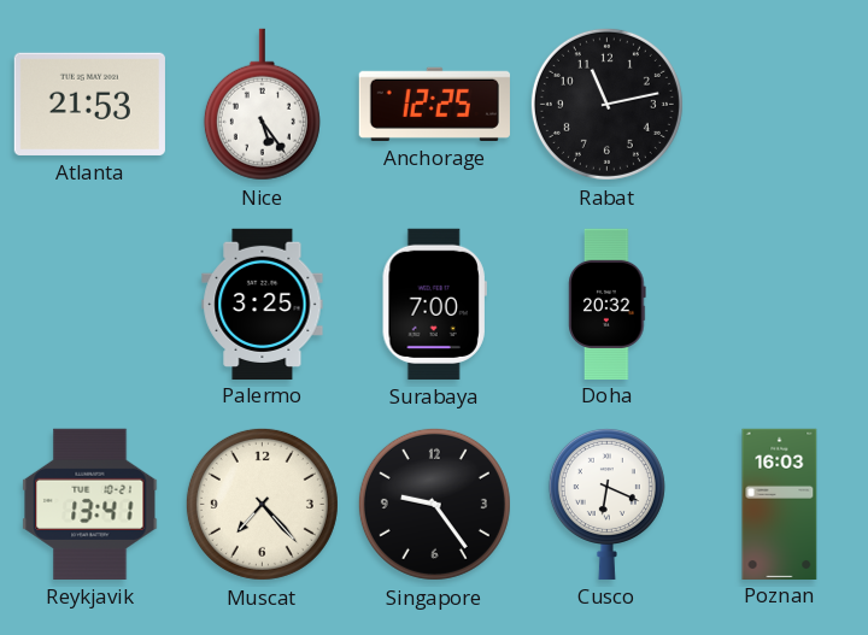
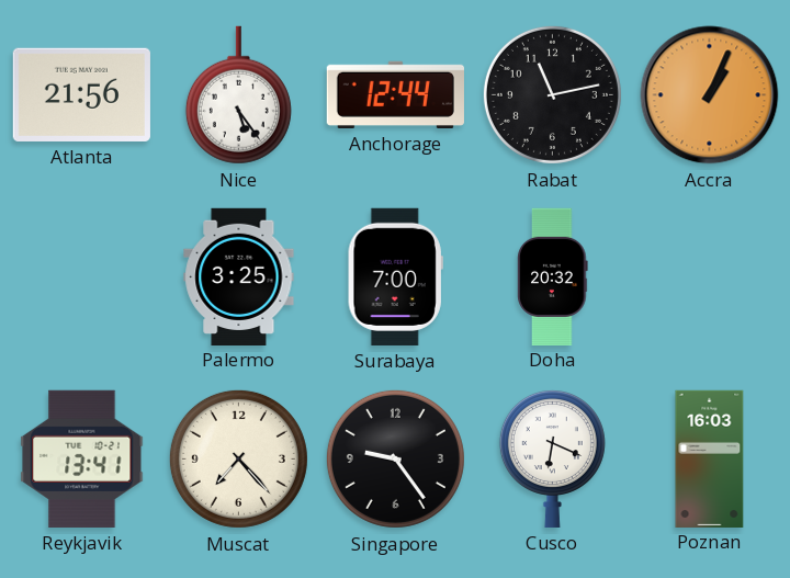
Atlanta: 21:53 -> 21:56 (81, 94)
Anchorage: 12:25 -> 12:44 (395, 94)
Accra: none -> 1:04 (710, 95)
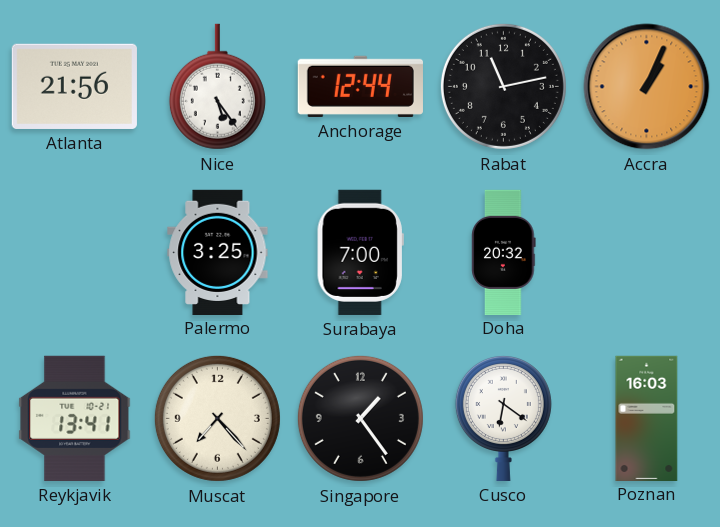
Singapore: 9:24 -> 1:24 (360, 418)
Cusco: 6:19 -> 6:21 (503, 418)
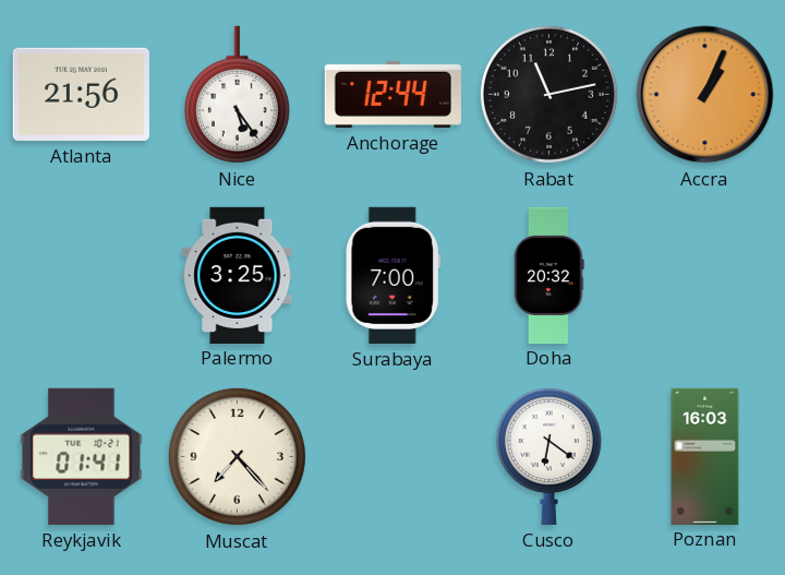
Reykjavik: 13:41 -> 01:41 (82, 456)
Singapore: 1:24 -> none (360, 418)
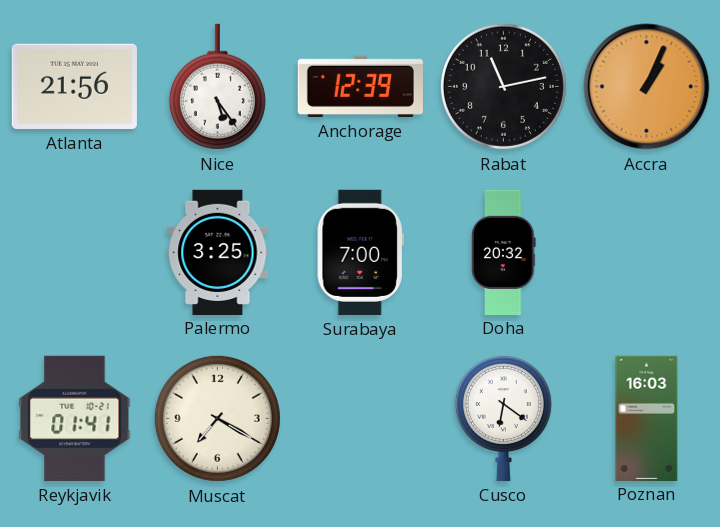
Anchorage: 12:44 -> 12:39 (360, 86)
Muscat: 7:23 -> 7:20 (217, 418)
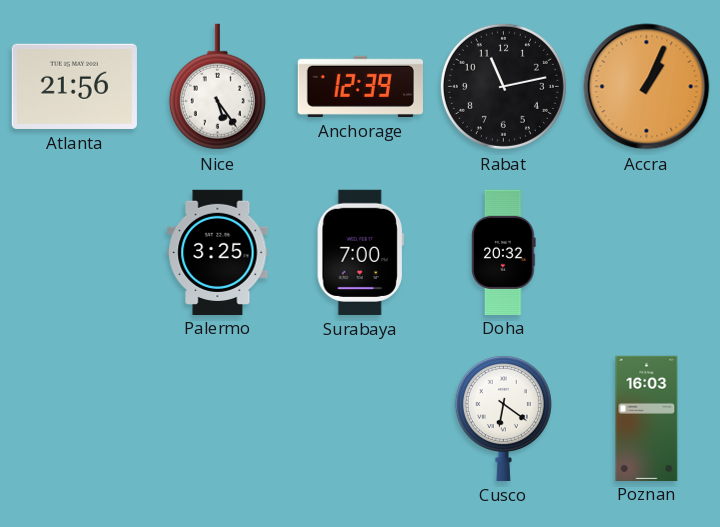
Reykjavik: 01:41 -> none (75, 418)
Muscat: 7:20 -> none (217, 418)
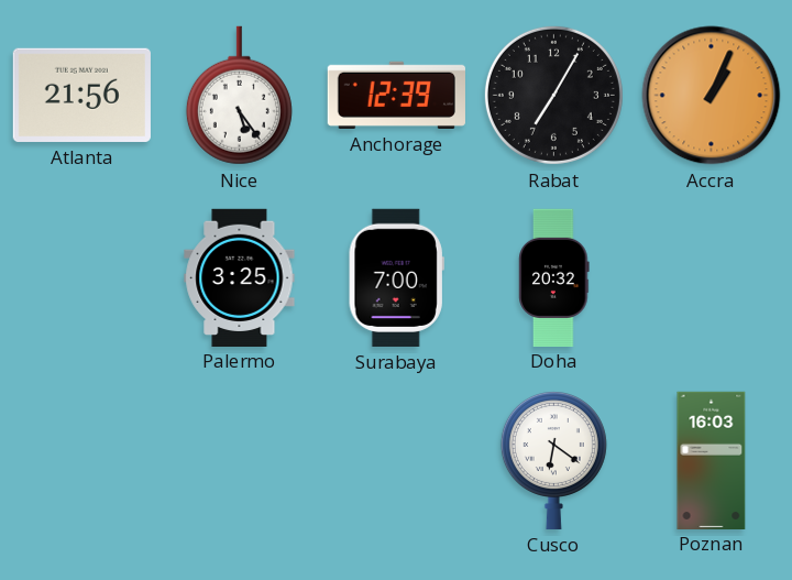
Rabat: 11:13 -> 7:05 (553, 95)
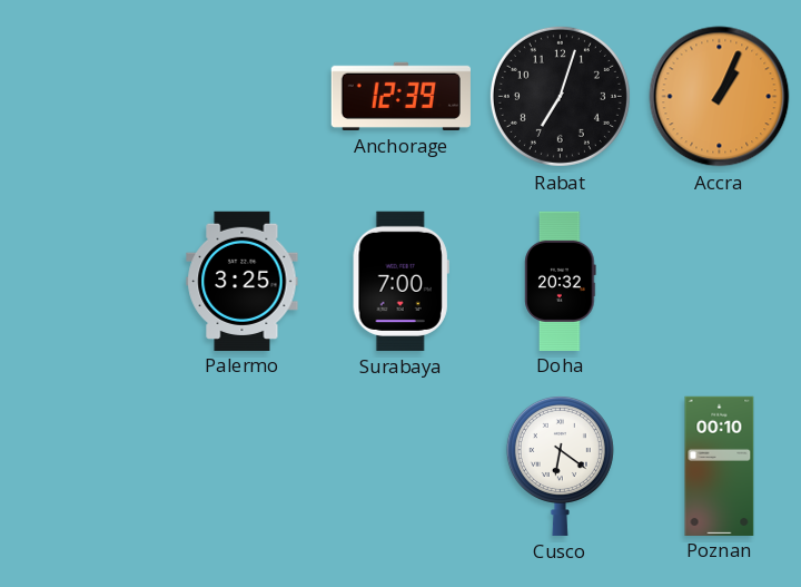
Atlanta: 21:56 -> none (81, 95)
Nice: 5:24 -> none (239, 96)
Rabat: 7:05 -> 7:03 (560, 96)
Poznan: 16:03 -> 00:10 (720, 466)
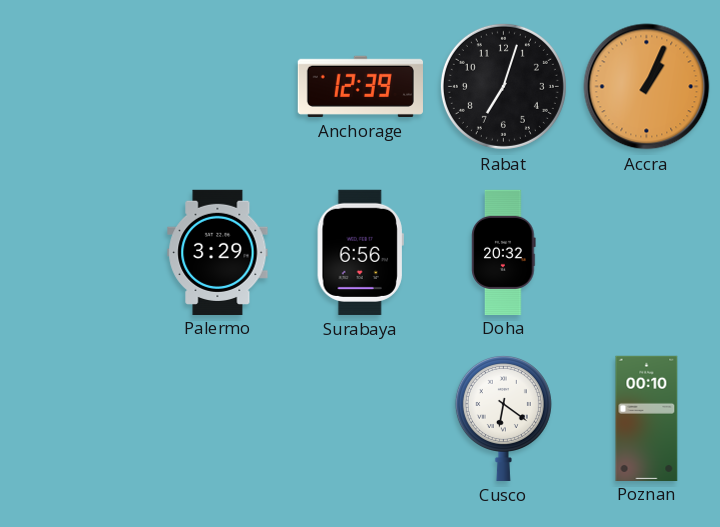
Palermo: 3:25 -> 3:29 (218, 252)
Surabaya: 7:00 -> 6:56 (360, 252)
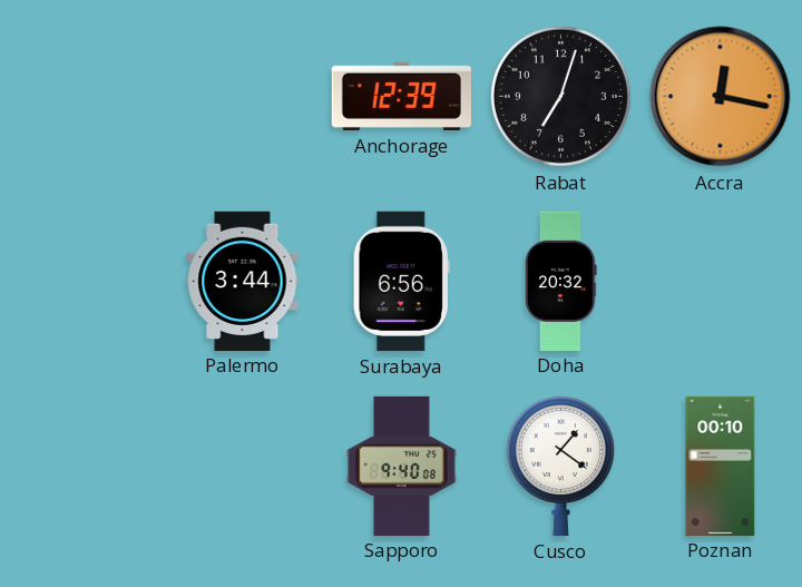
Accra: 1:04 -> 12:17 (721, 97)
Palermo: 3:29 -> 3:44 (243, 281)
Sapporo: none -> 9:40 (402, 466)
Cusco: 6:21 -> 1:21 (560, 466)
